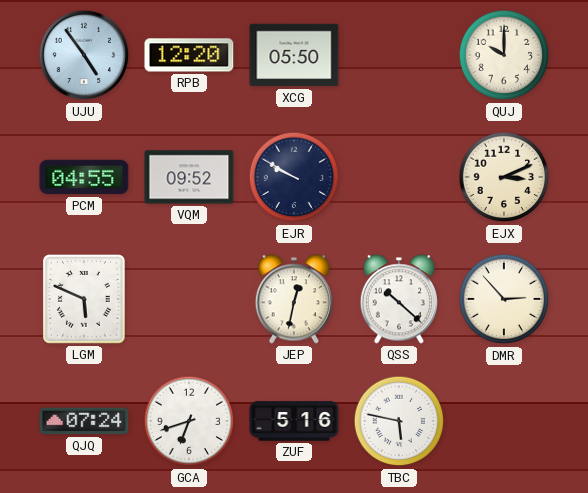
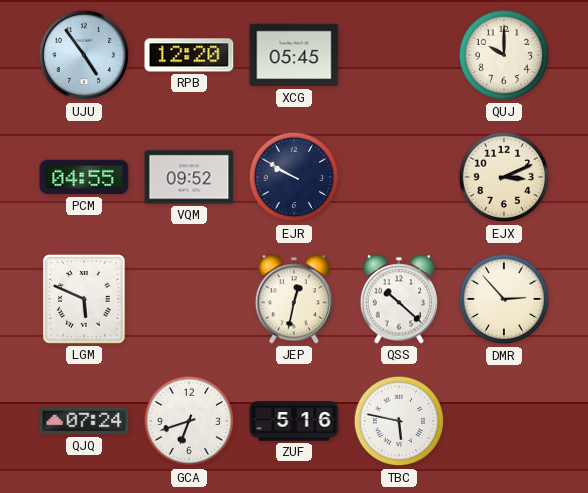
XCG: 05:50 -> 05:45 (294, 55)
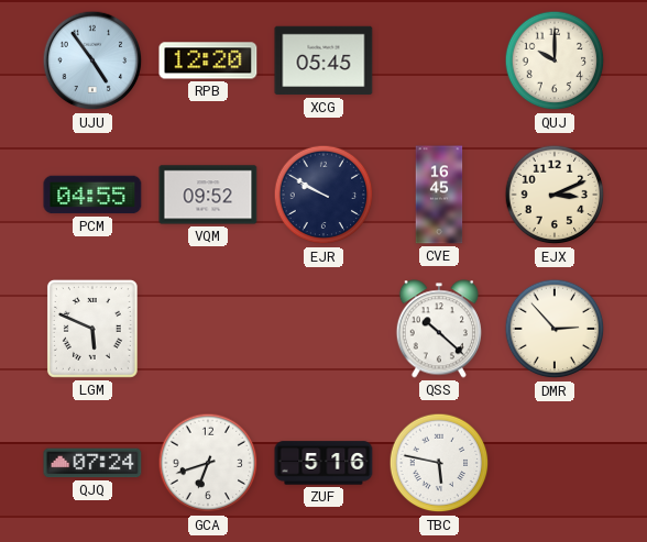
CVE: none -> 16:45 (439, 195)
JEP: 12:32 -> none (294, 299)
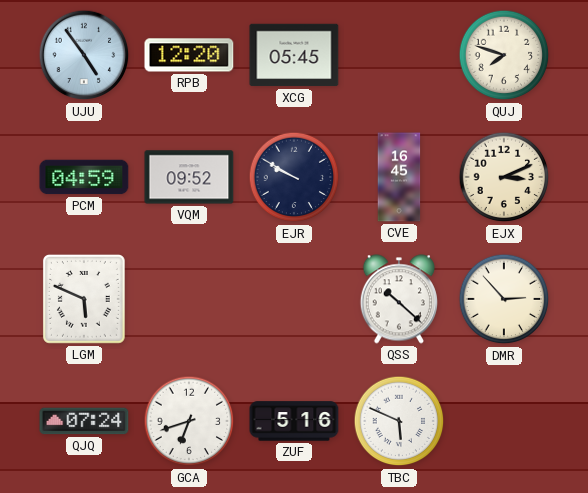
QUJ: 10:00 -> 7:48 (504, 55)
PCM: 04:55 -> 04:59 (84, 177)
TBC: 5:47 -> 5:49 (399, 421)
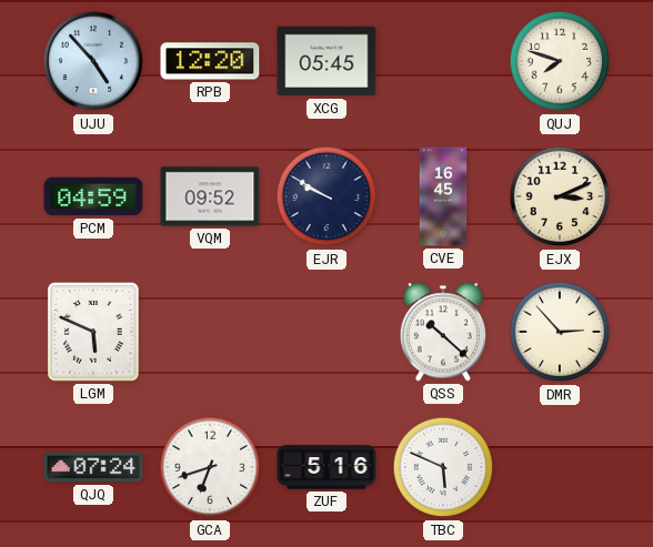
UJU: 4:54 -> 4:53 (93, 61)
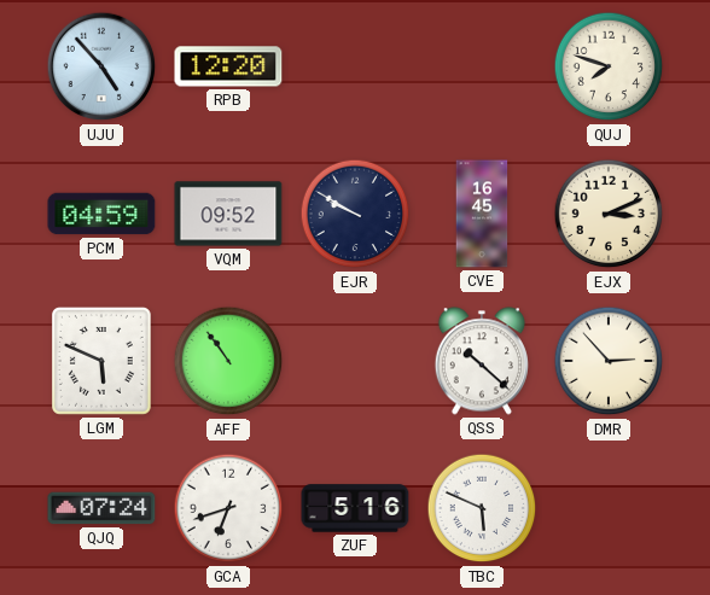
XCG: 05:45 -> none (326, 61)
AFF: none -> 10:54 (228, 361)
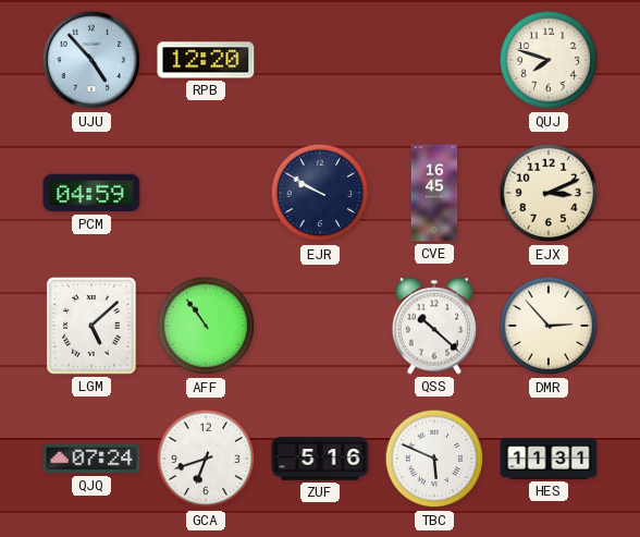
VQM: 09:52 -> none (228, 214)
LGM: 5:49 -> 5:08 (91, 326)
HES: none -> 11:31 (549, 459)
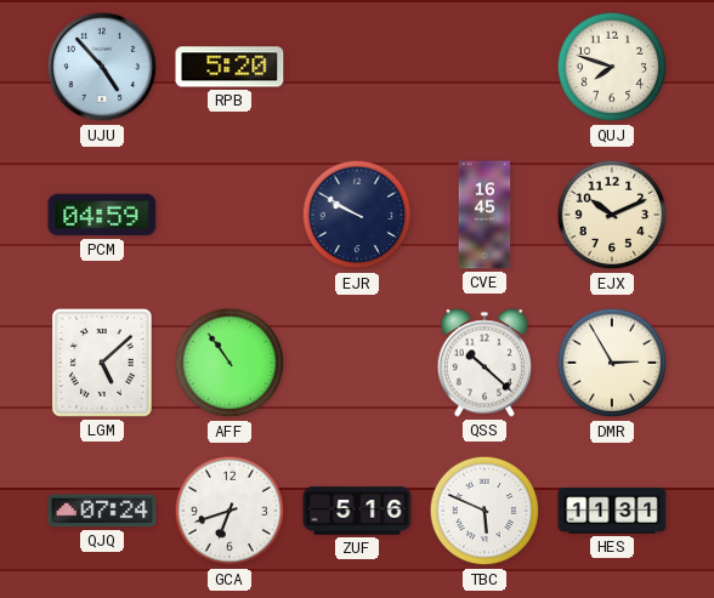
RPB: 12:20 -> 5:20 (229, 67)
EJX: 3:11 -> 10:11 (612, 215)
DMR: 2:53 -> 2:55 (612, 363)
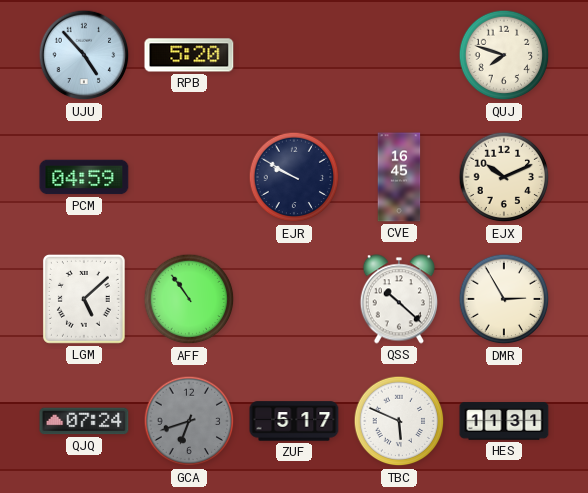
GCA dial: white -> grey (189, 421)
ZUF: 5:16 -> 5:17 (294, 421)
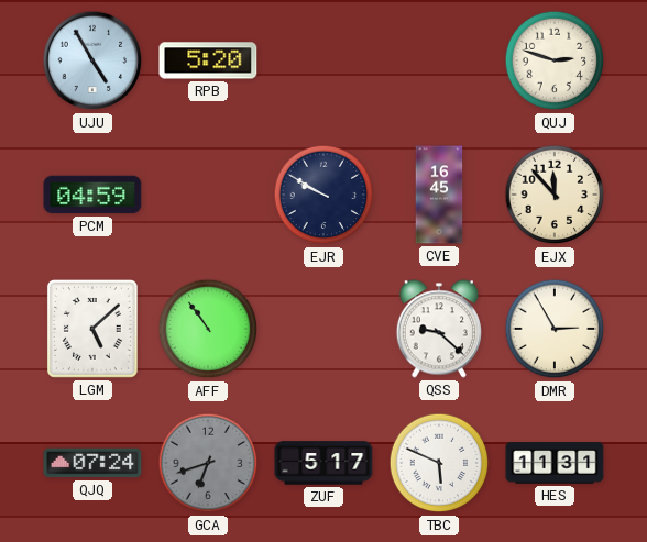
UJU: 4:53 -> 4:55 (92, 60)
QUJ: 7:48 -> 2:48 (555, 60)
EJX: 10:11 -> 11:53 (555, 195)
QSS: 10:22 -> 9:22 (439, 329)
